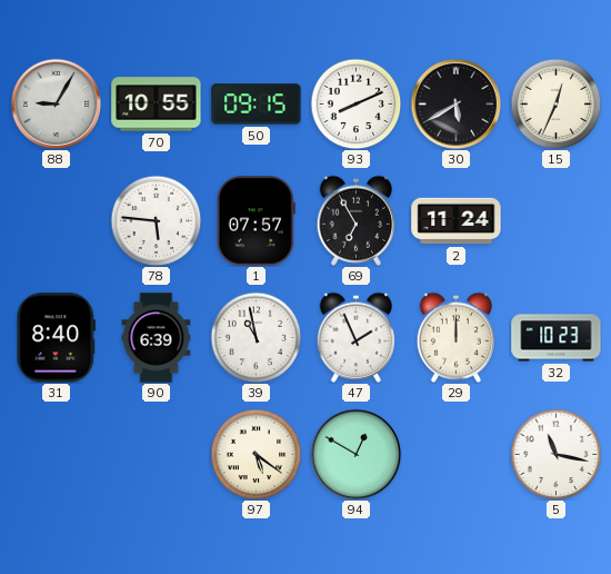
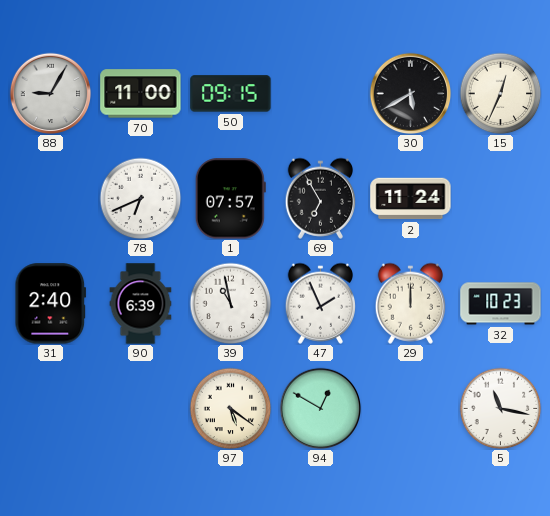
70: 10:55 -> 11:00 (141, 94)
93: 8:11 -> none (355, 103)
78: 5:46 -> 6:41 (140, 198)
31: 8:40 -> 2:40 (51, 304)
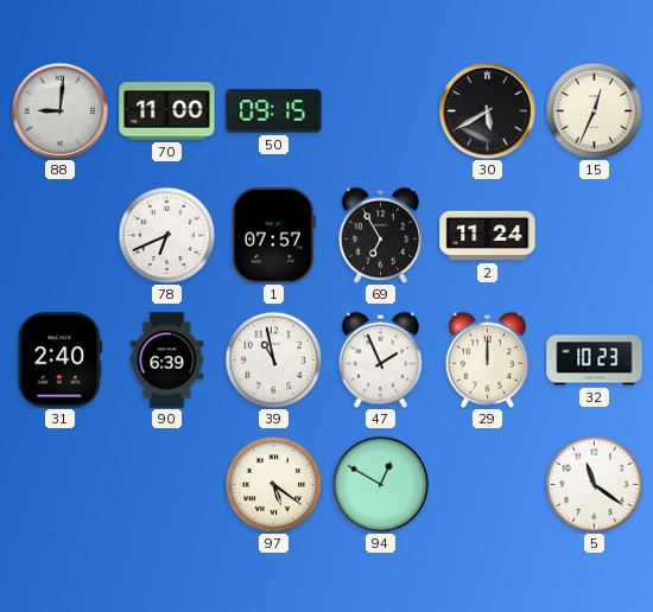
88: 9:05 -> 9:01 (59, 110)
5: 11:17 -> 11:21 (594, 484)
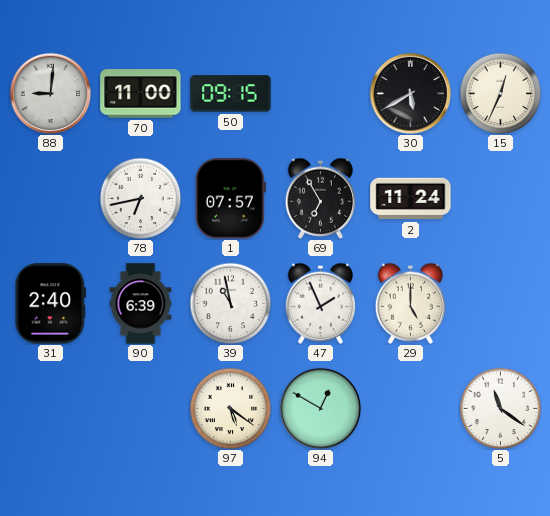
78: 6:41 -> 6:43 (140, 198)
29: 12:00 -> 5:00 (410, 303)
32: 10:23 -> none (595, 361)
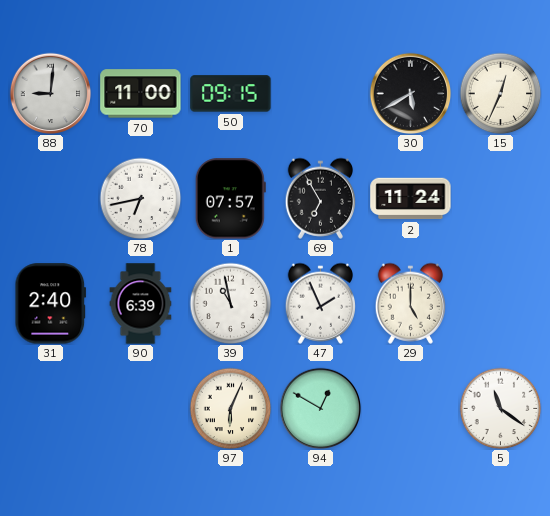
97: 5:21 -> 6:04 (230, 408)
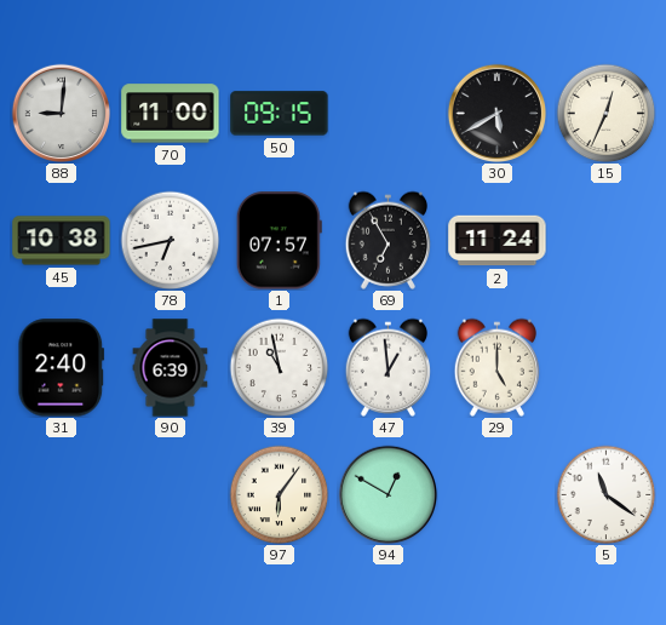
45: none -> 10:38 (62, 241)
47: 1:56 -> 12:59 (387, 367)
97: 6:04 -> 6:06 (279, 494)
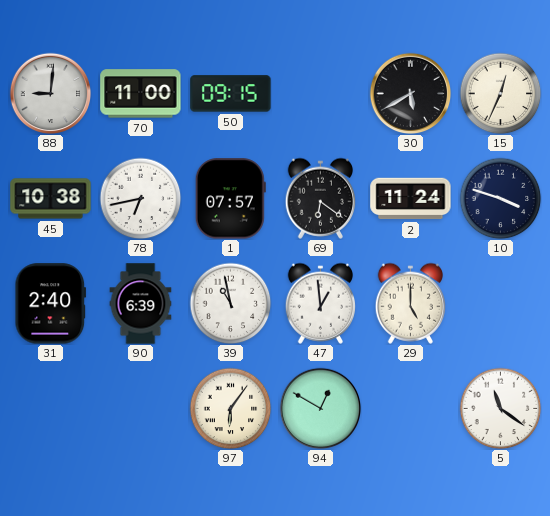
69: 6:55 -> 6:21 (320, 198)
10: none -> 3:48 (500, 198)
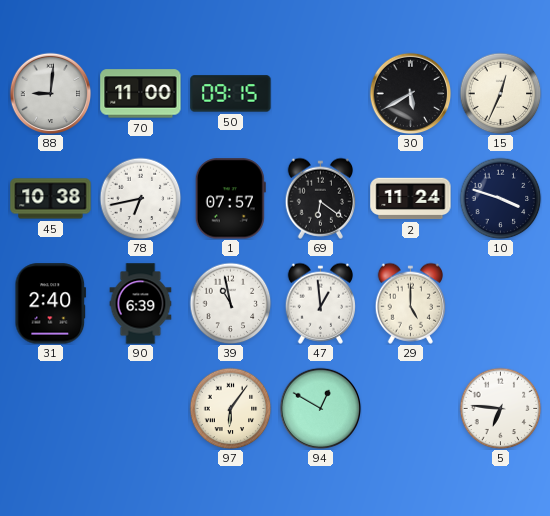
5: 11:21 -> 6:46 (500, 408)
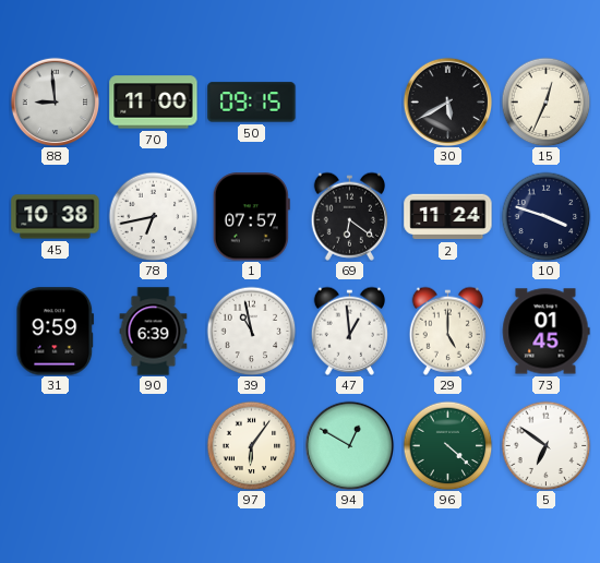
88: 9:01 -> 8:59 (55, 101)
31: 2:40 -> 9:59 (56, 332)
73: none -> 01:45 (545, 332)
96: none -> 4:22 (447, 445)
5: 6:46 -> 6:51 (545, 445)
